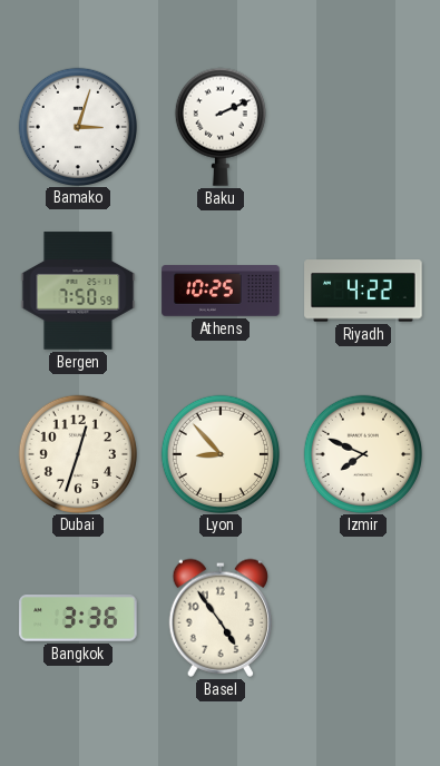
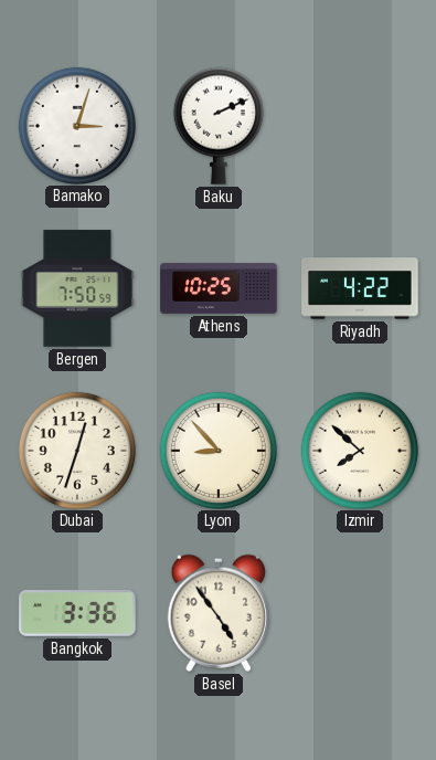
Izmir: 7:49 -> 7:52 (359, 450)
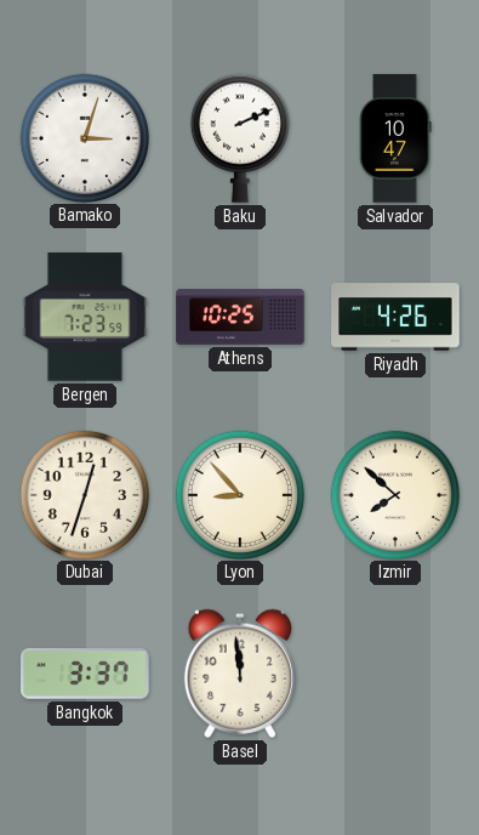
Salvador: none -> 10:47 (395, 138)
Bergen: 7:50 -> 7:23 (85, 317)
Riyadh: 4:22 -> 4:26 (395, 317)
Bangkok: 3:36 -> 3:37 (85, 674)
Basel: 4:54 -> 11:59 (240, 674)
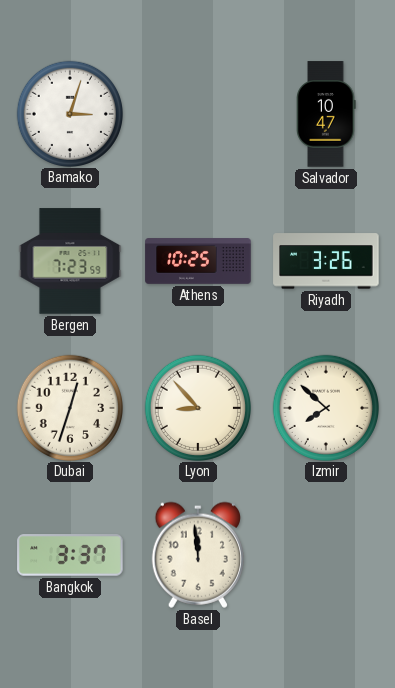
Baku: 2:11 -> none (240, 138)
Riyadh: 4:26 -> 3:26 (326, 261)
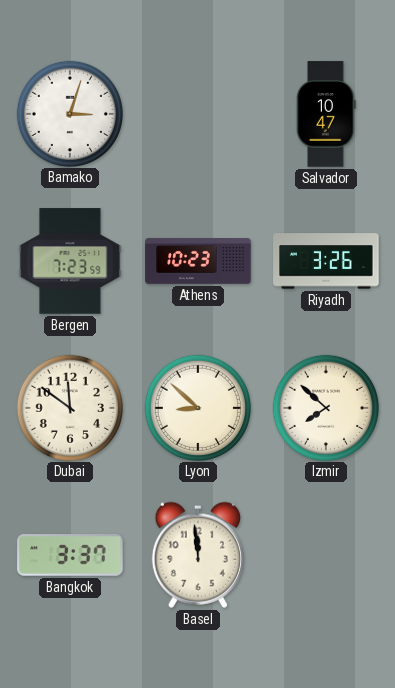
Athens: 10:25 -> 10:23 (198, 261)
Dubai: 12:33 -> 11:51 (69, 407)
Lyon: 8:53 -> 8:52 (197, 407)
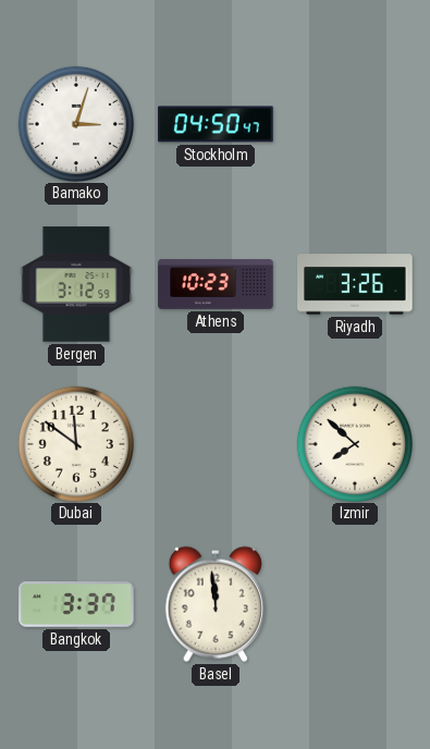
Stockholm: none -> 04:50 (216, 124)
Salvador: 10:47 -> none (326, 114)
Bergen: 7:23 -> 3:12 (76, 284)
Lyon: 8:52 -> none (197, 407)
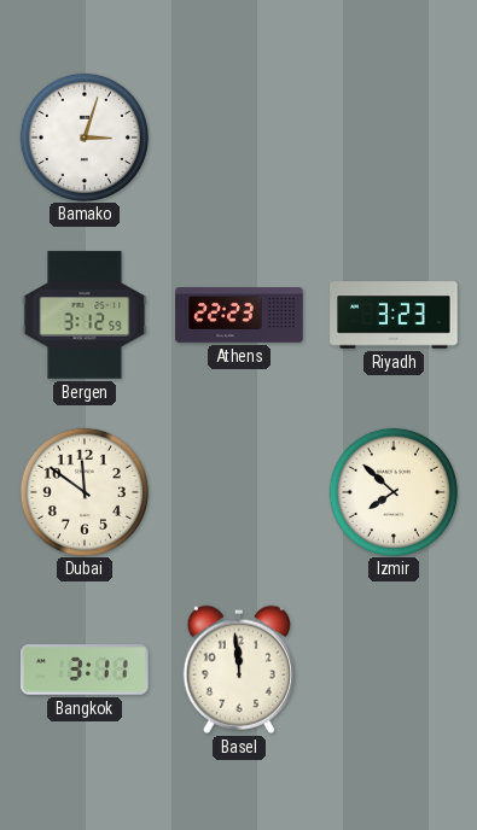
Stockholm: 04:50 -> none (216, 124)
Athens: 10:23 -> 22:23 (239, 315)
Riyadh: 3:26 -> 3:23 (394, 315)
Bangkok: 3:37 -> 3:11 (85, 670)
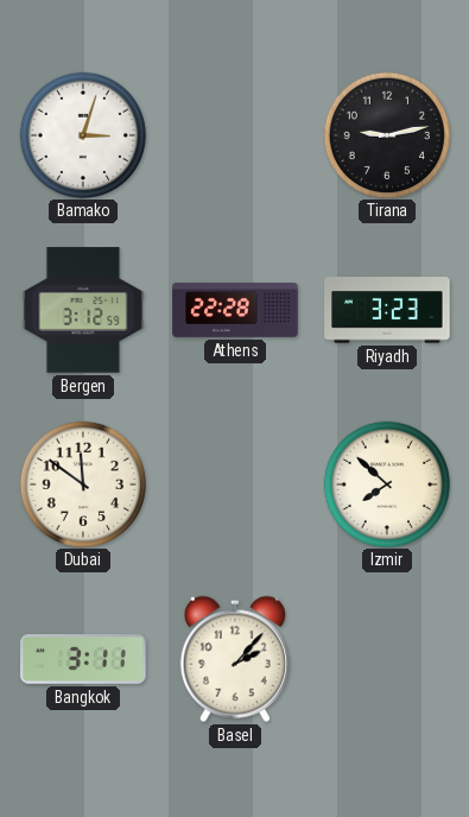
Tirana: none -> 9:13 (386, 134)
Athens: 22:23 -> 22:28 (235, 310)
Basel: 11:59 -> 2:07 (235, 659)
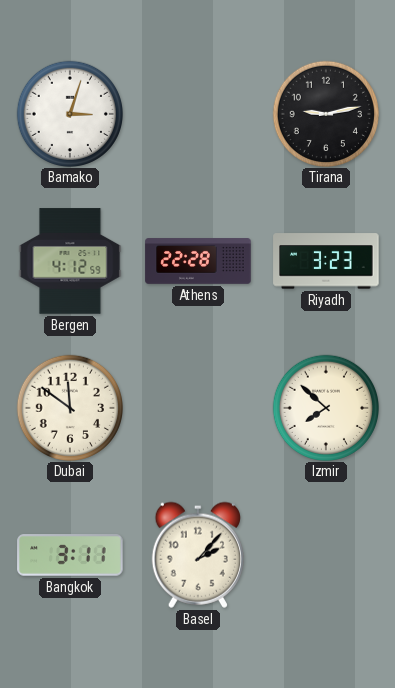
Bergen: 3:12 -> 4:12 (70, 261)
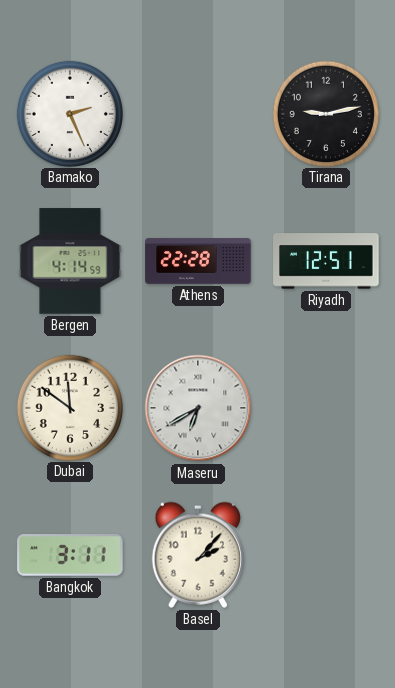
Bamako: 3:03 -> 2:26 (69, 113)
Bergen: 4:12 -> 4:14 (70, 261)
Riyadh: 3:23 -> 12:51 (326, 261)
Maseru: none -> 6:40 (198, 408)
Izmir: 7:52 -> none (325, 407)
